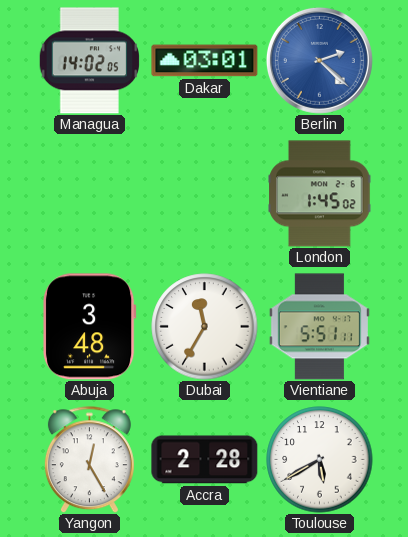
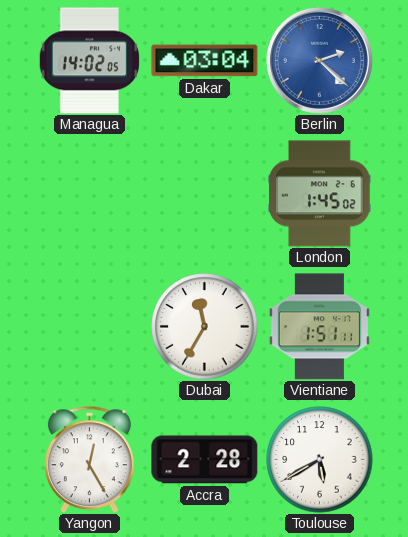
Dakar: 03:01 -> 03:04 (205, 61)
Abuja: 3:48 -> none (89, 327)
Vientiane: 5:51 -> 1:51 (319, 327)
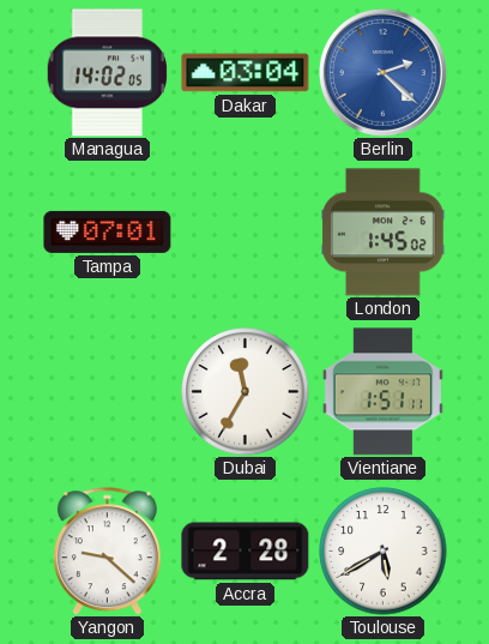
Tampa: none -> 07:01 (108, 231)
Yangon: 12:25 -> 9:22 (107, 552)
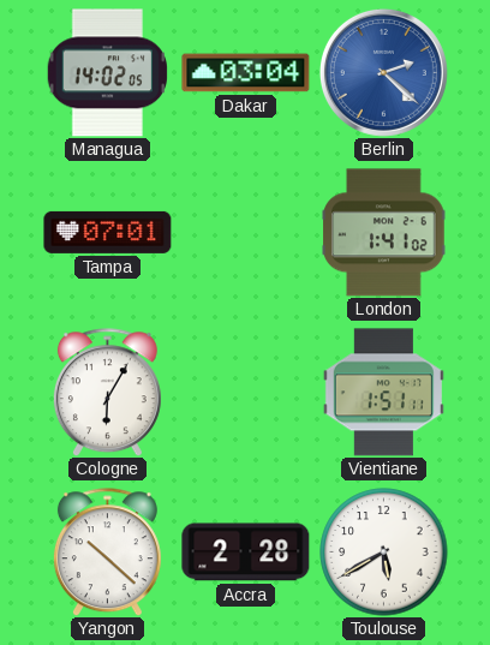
London: 1:45 -> 1:41 (384, 233)
Cologne: none -> 6:05 (107, 393)
Dubai: 11:35 -> none (246, 392)
Yangon: 9:22 -> 10:22 (107, 553)
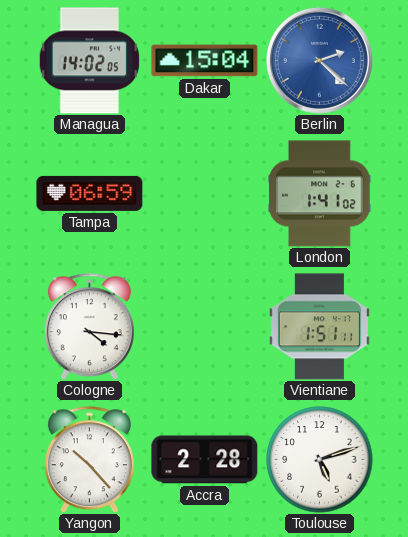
Dakar: 03:04 -> 15:04 (205, 61)
Tampa: 07:01 -> 06:59 (90, 193)
Cologne: 6:05 -> 4:16 (89, 327)
Yangon: 10:22 -> 10:23 (89, 460)
Toulouse: 5:40 -> 5:12 (320, 460)
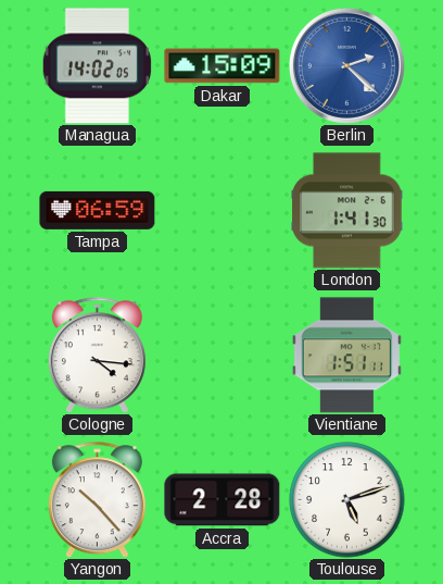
Dakar: 15:04 -> 15:09 (223, 66)
London: 1:41:02 -> 1:41:30 (347, 211)
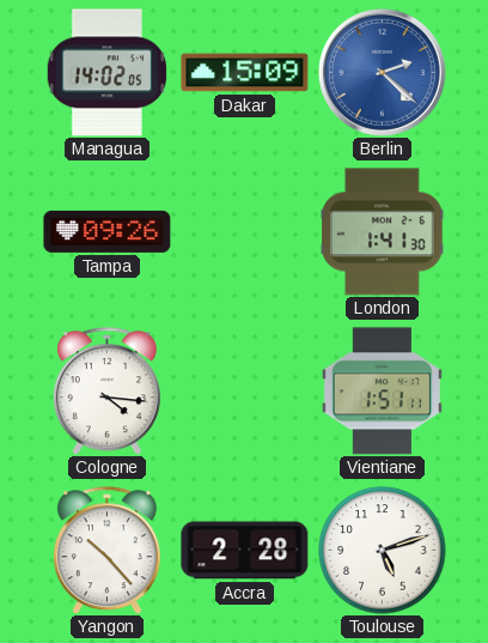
Tampa: 06:59 -> 09:26 (108, 231)
